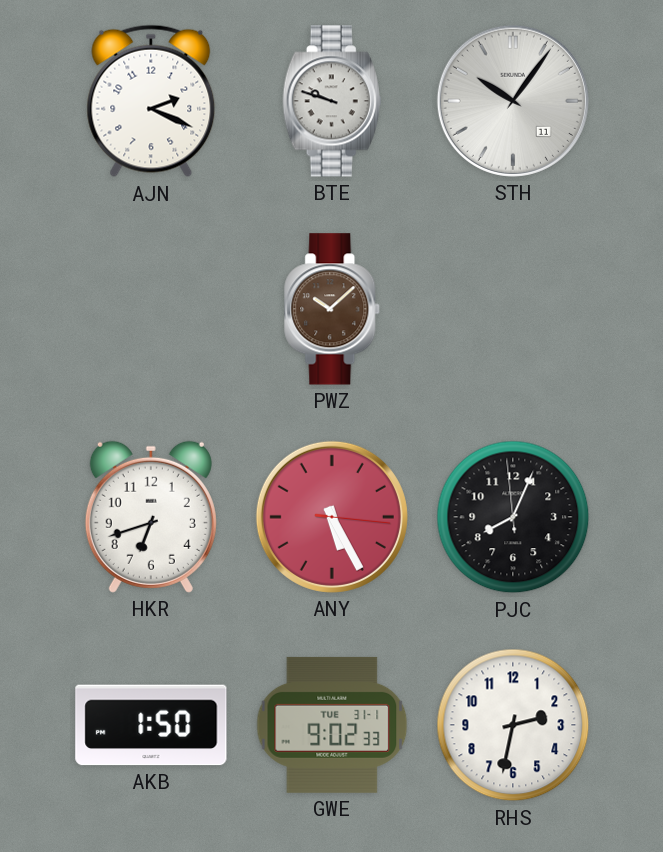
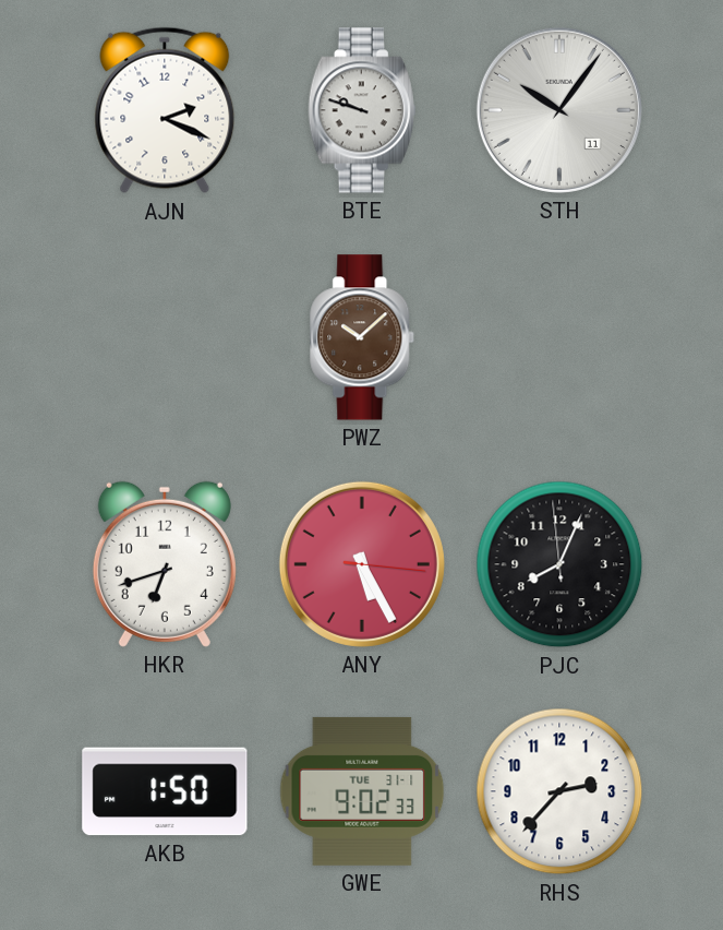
RHS: 2:32 -> 2:37 (559, 791)
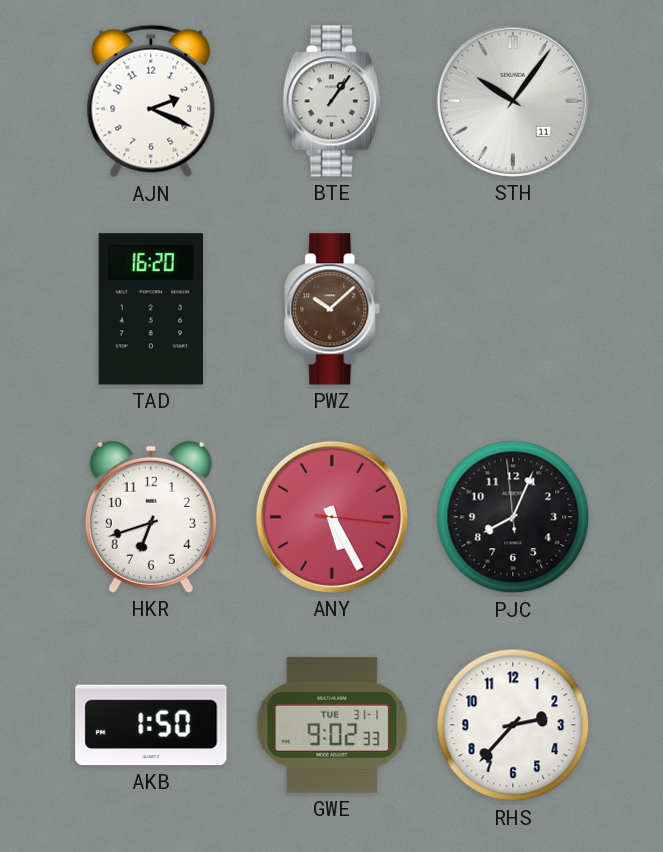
BTE: 9:48 -> 1:06 (332, 101)
TAD: none -> 16:20 (151, 309)
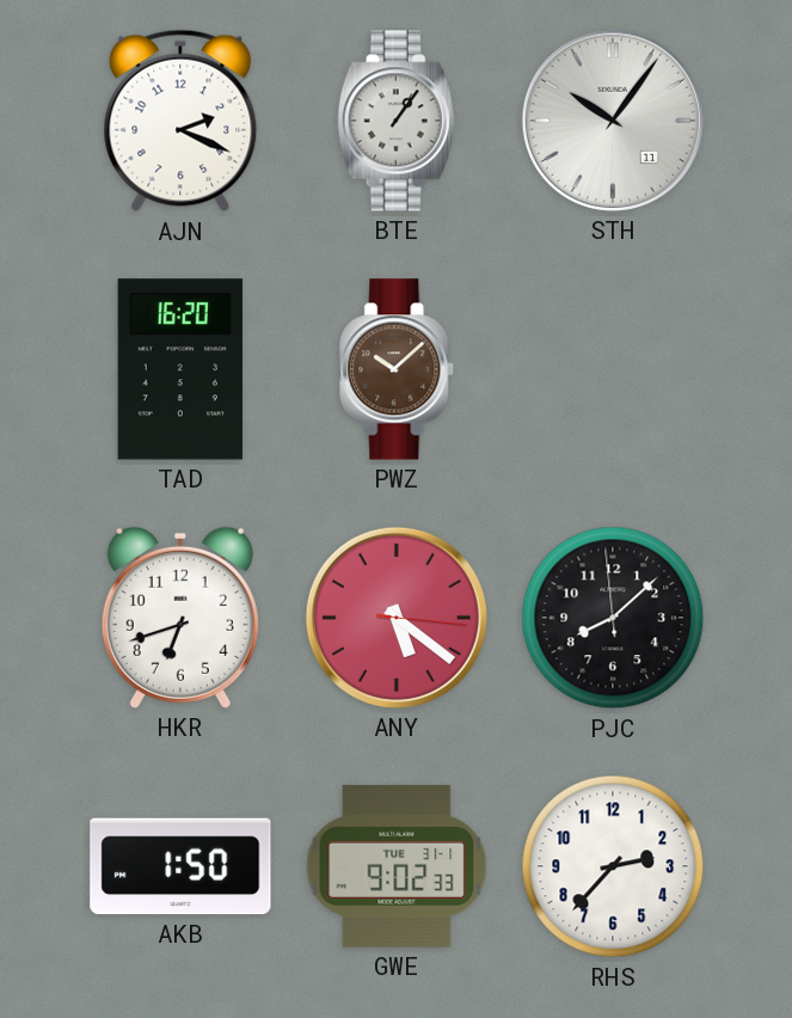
ANY: 5:25 -> 5:21 (397, 618)
PJC: 8:03 -> 8:07 (613, 618)
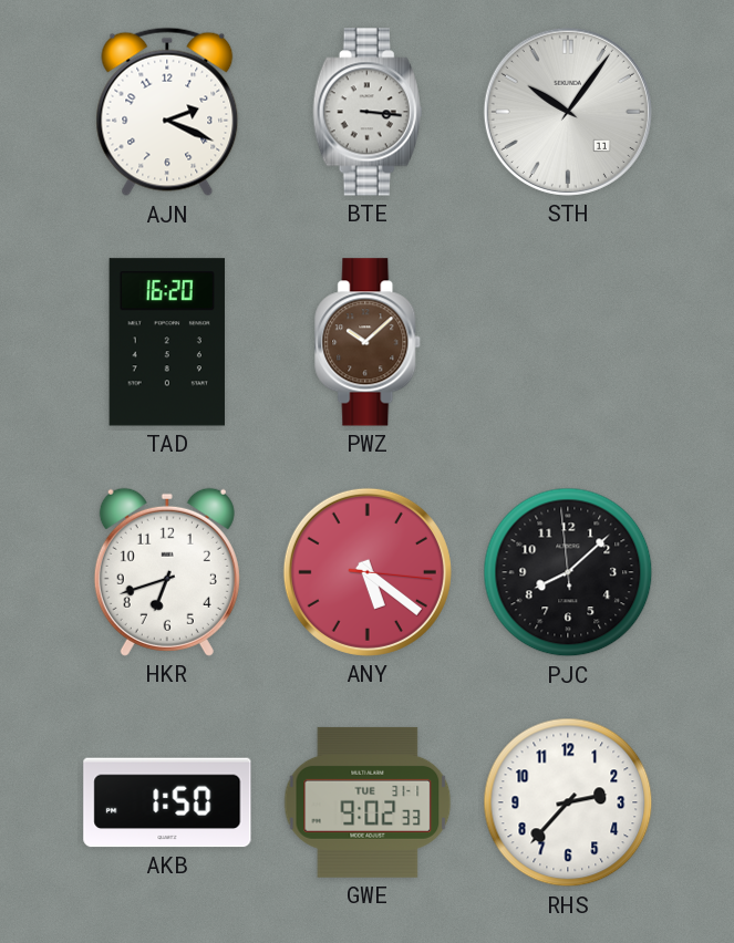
BTE: 1:06 -> 3:16 (368, 112)
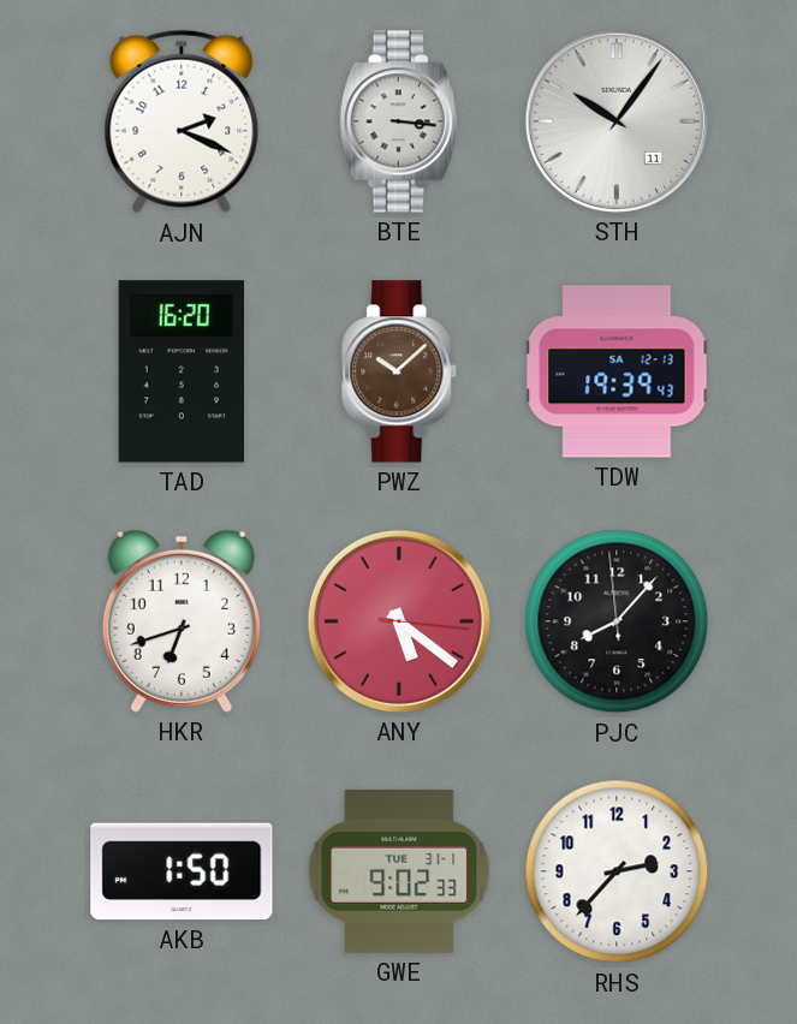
TDW: none -> 19:39 (617, 371)
PJC: 8:07 -> 8:06 (617, 621)
